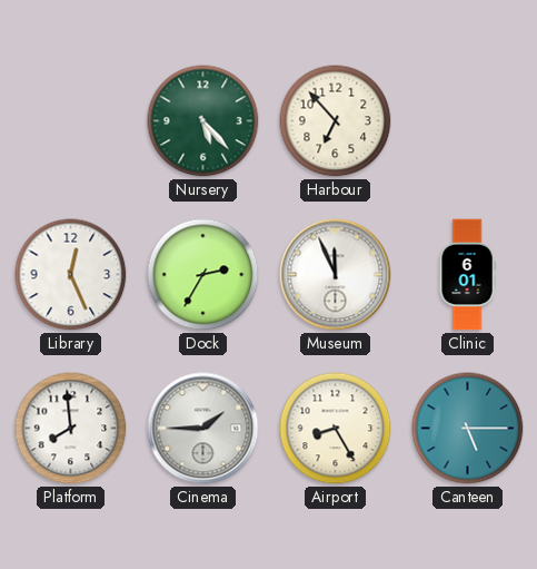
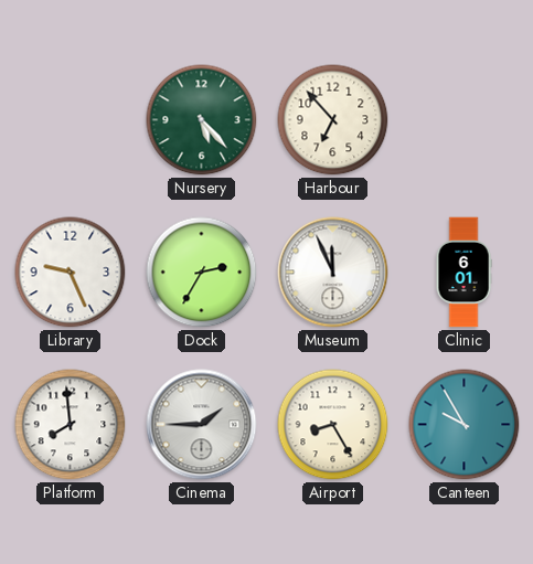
Library: 12:26 -> 9:26 (71, 273)
Canteen: 5:15 -> 9:55 (465, 425)
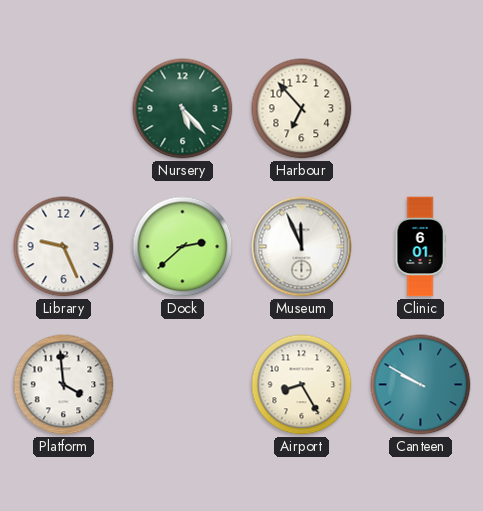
Dock: 2:35 -> 2:38 (183, 247)
Platform: 7:59 -> 3:59 (64, 385)
Cinema: 1:45 -> none (202, 425)
Canteen: 9:55 -> 9:50 (421, 385)
